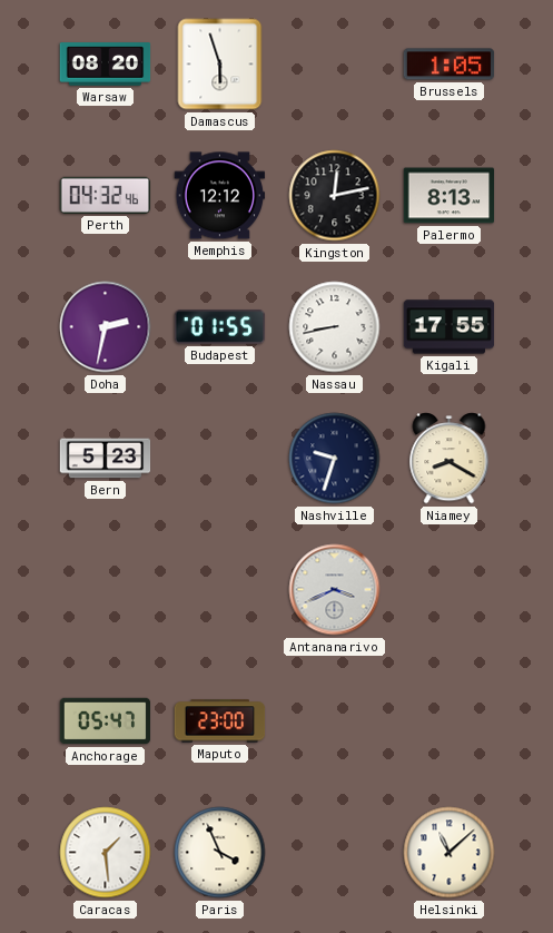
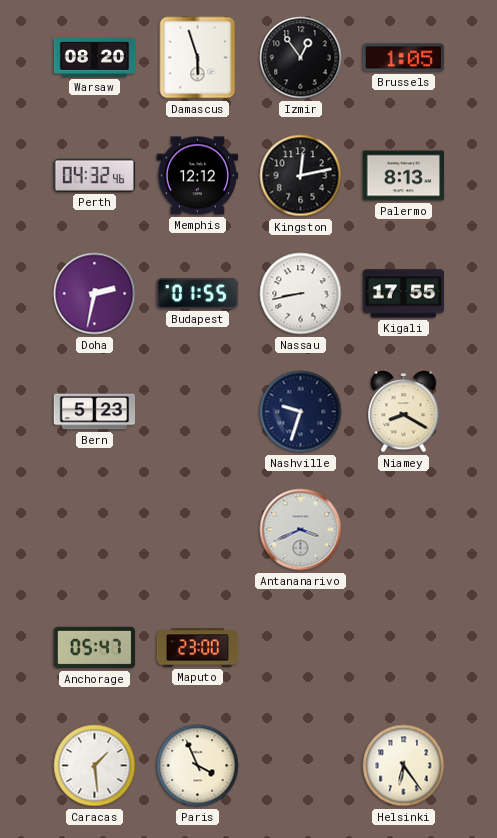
Izmir: none -> 12:54 (301, 58)
Helsinki: 11:08 -> 6:24 (404, 766)
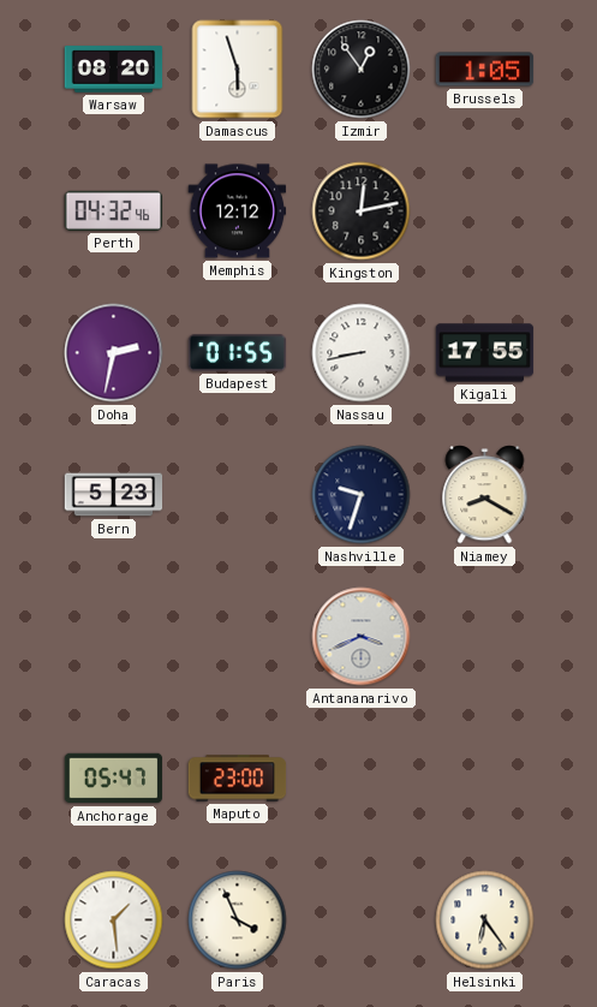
Palermo: 8:13 -> none (404, 176)
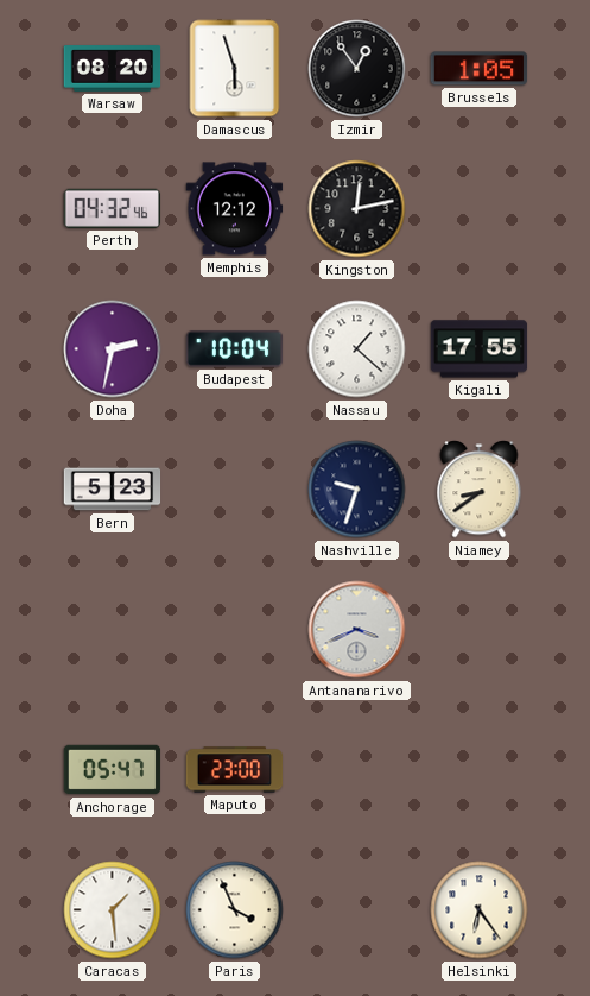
Budapest: 01:55 -> 10:04 (235, 349)
Nassau: 8:43 -> 1:22 (357, 349)
Niamey: 8:20 -> 8:39 (480, 490)
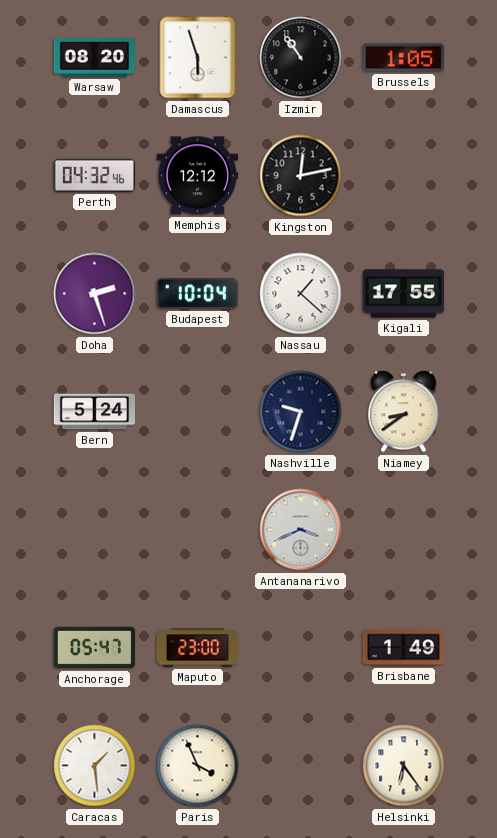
Izmir: 12:54 -> 10:54 (301, 58)
Doha: 2:32 -> 2:27 (95, 294)
Bern: 5:23 -> 5:24 (95, 412)
Brisbane: none -> 1:49 (404, 648)
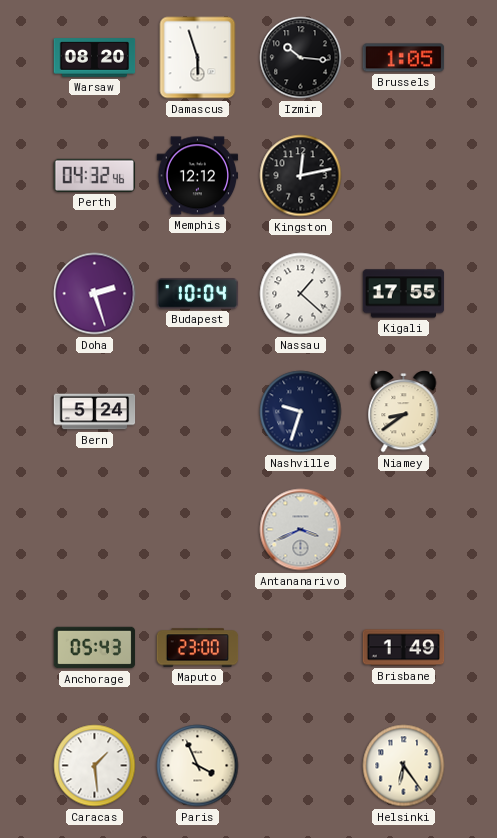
Izmir: 10:54 -> 10:16 (301, 58)
Anchorage: 05:47 -> 05:43 (95, 648)
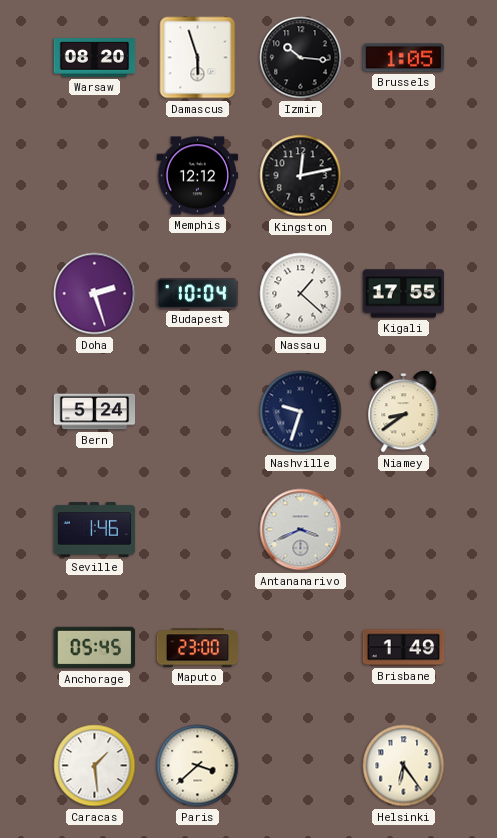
Perth: 04:32 -> none (95, 175)
Seville: none -> 1:46 (95, 530)
Anchorage: 05:43 -> 05:45 (95, 648)
Paris: 3:56 -> 3:38 (198, 766)
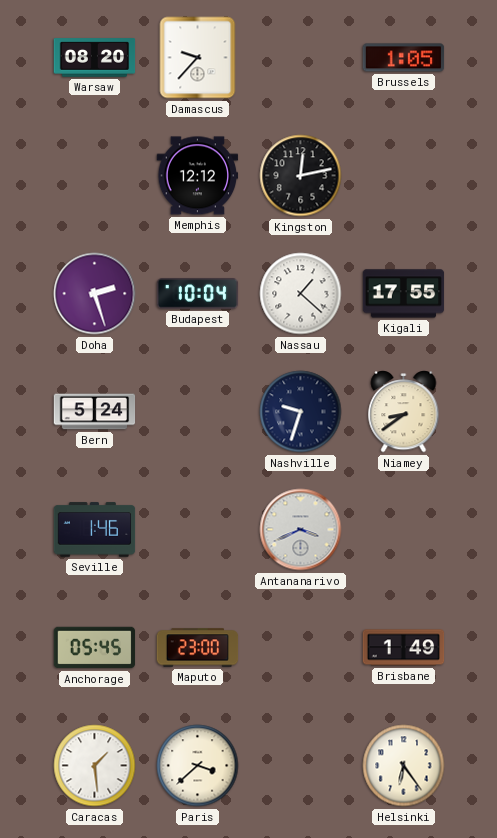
Damascus: 5:57 -> 9:37 (198, 58)
Izmir: 10:16 -> none (301, 58)
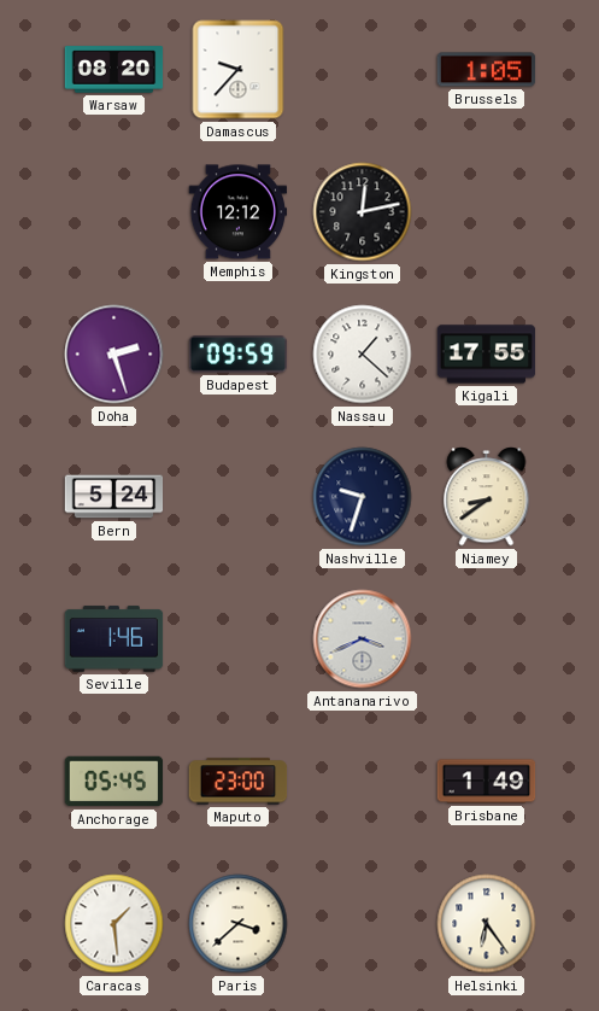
Budapest: 10:04 -> 09:59 (239, 355)
